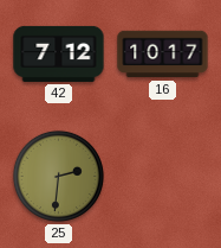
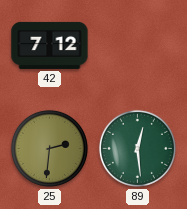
16: 10:17 -> none (163, 55)
89: none -> 12:29 (137, 148)
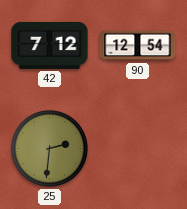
90: none -> 12:54 (138, 46)
89: 12:29 -> none (137, 148)
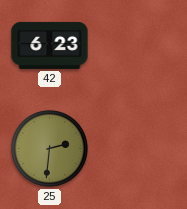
42: 7:12 -> 6:23 (50, 45)
90: 12:54 -> none (138, 46)
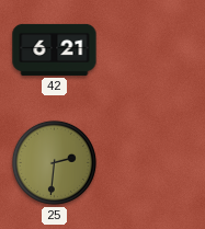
42: 6:23 -> 6:21 (55, 49)
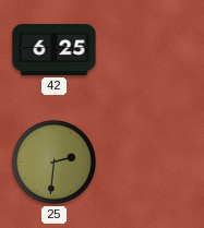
42: 6:21 -> 6:25 (55, 49)
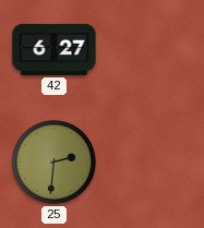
42: 6:25 -> 6:27 (55, 49)
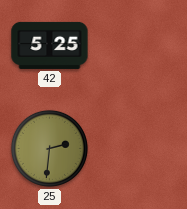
42: 6:27 -> 5:25 (50, 45)
